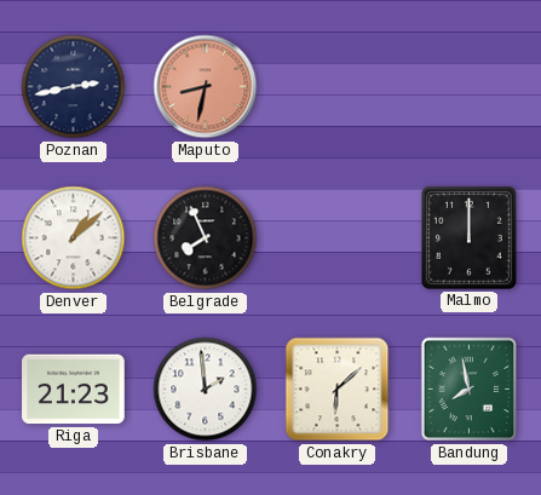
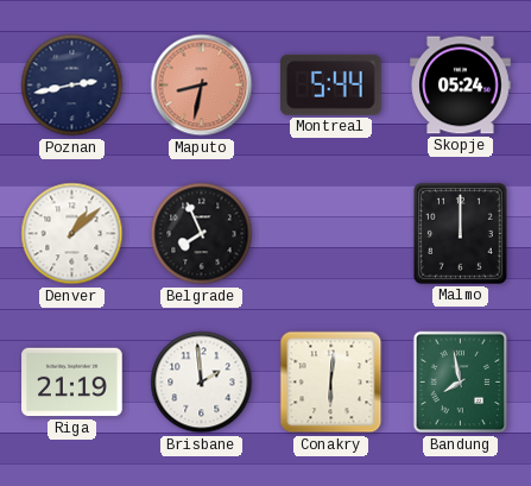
Montreal: none -> 5:44 (330, 84)
Skopje: none -> 05:24 (461, 86)
Riga: 21:23 -> 21:19 (72, 383)
Conakry: 6:08 -> 6:01 (331, 383)
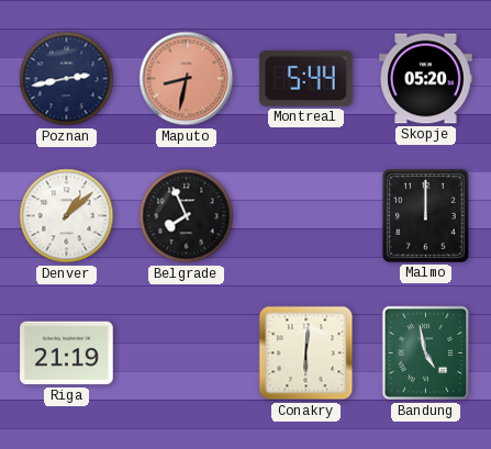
Skopje: 05:24 -> 05:20 (426, 79)
Brisbane: 1:59 -> none (202, 383)
Bandung: 7:58 -> 4:58 (426, 353)
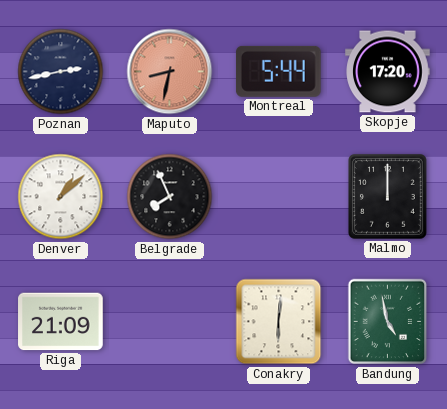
Skopje: 05:20 -> 17:20 (388, 72)
Riga: 21:19 -> 21:09 (61, 322)
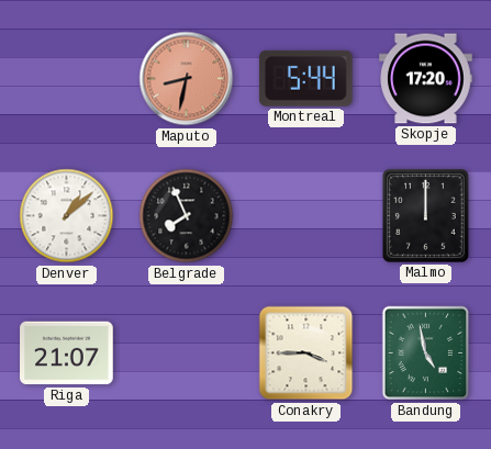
Poznan: 2:43 -> none (61, 72)
Riga: 21:09 -> 21:07 (67, 353)
Conakry: 6:01 -> 3:45 (306, 353)
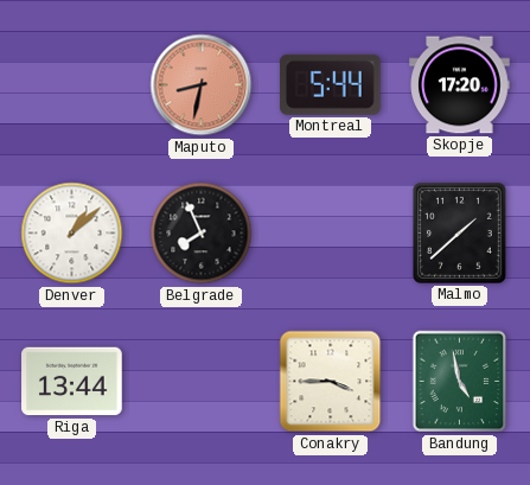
Malmo: 12:00 -> 1:38 (459, 232)
Riga: 21:07 -> 13:44 (72, 382)
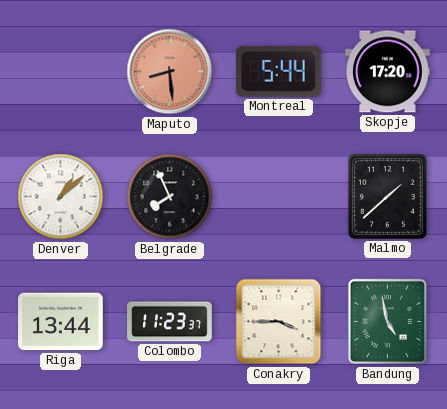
Maputo: 8:32 -> 8:29 (170, 72)
Colombo: none -> 11:23 (170, 322)
